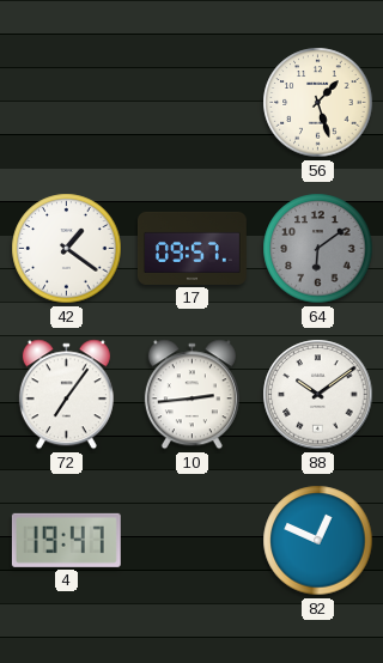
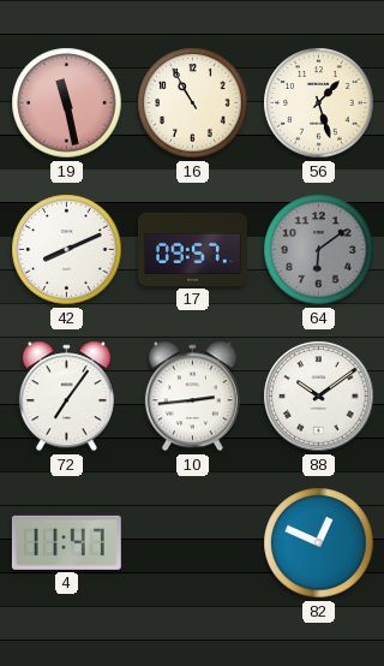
19: none -> 11:28 (67, 103)
16: none -> 10:55 (193, 103)
42: 1:21 -> 8:11 (67, 250)
4: 19:47 -> 11:47 (66, 542)
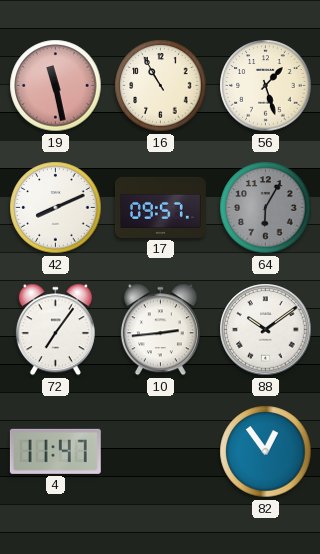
64: 6:09 -> 6:05 (266, 208)
82: 12:49 -> 12:54 (266, 452)
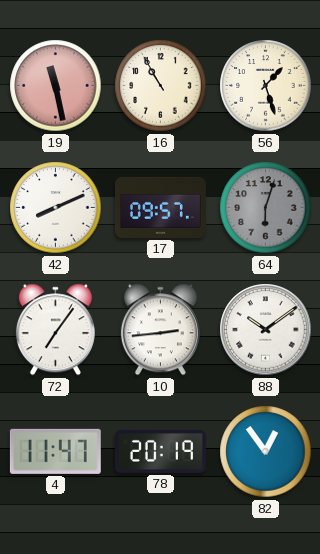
64: 6:05 -> 6:03 (266, 208)
78: none -> 20:19 (160, 451)
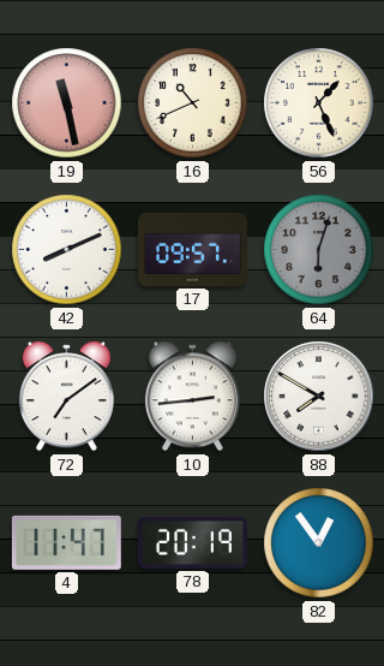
16: 10:55 -> 10:41 (193, 103)
56: 1:27 -> 1:26 (319, 103)
72: 7:06 -> 7:09 (66, 397)
88: 10:09 -> 7:50 (319, 397)
